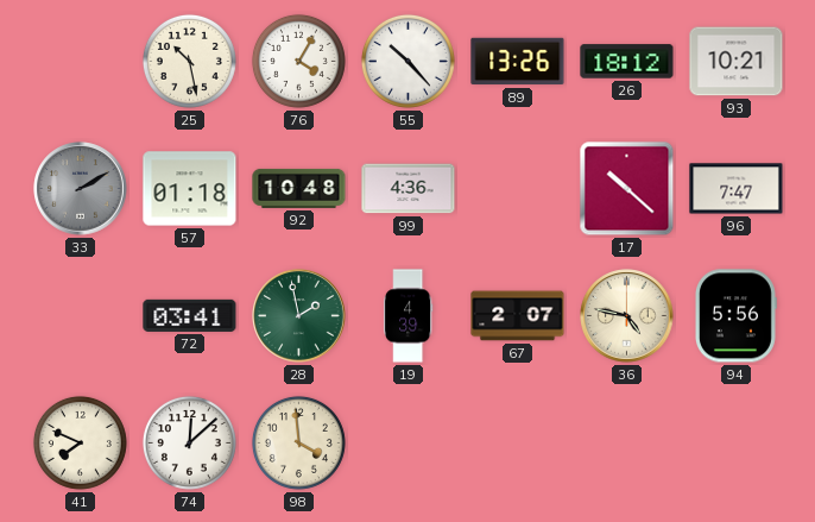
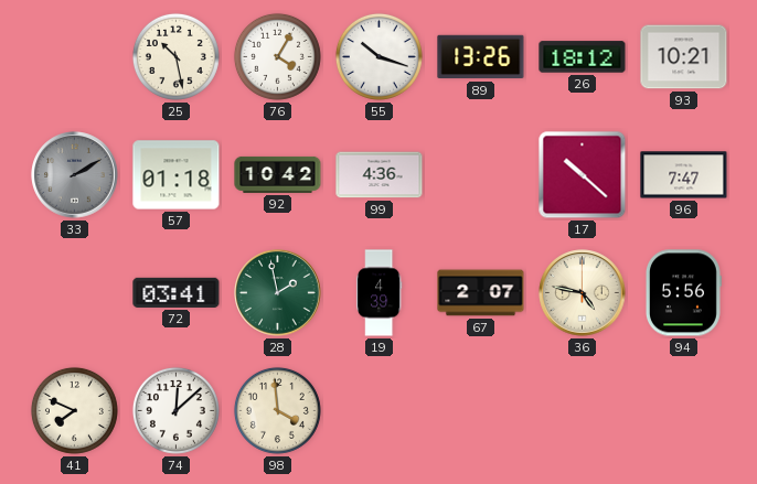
55: 10:23 -> 10:18 (378, 56)
92: 10:48 -> 10:42 (278, 174)
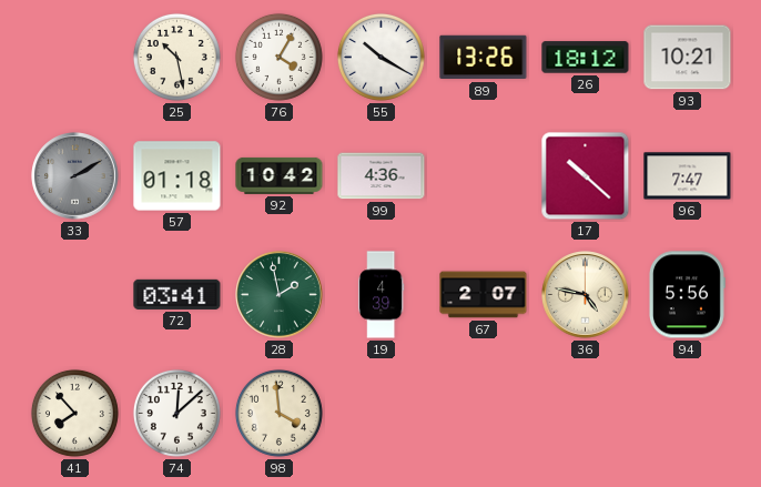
55: 10:18 -> 10:20 (380, 57)
41: 7:49 -> 7:53 (74, 413)
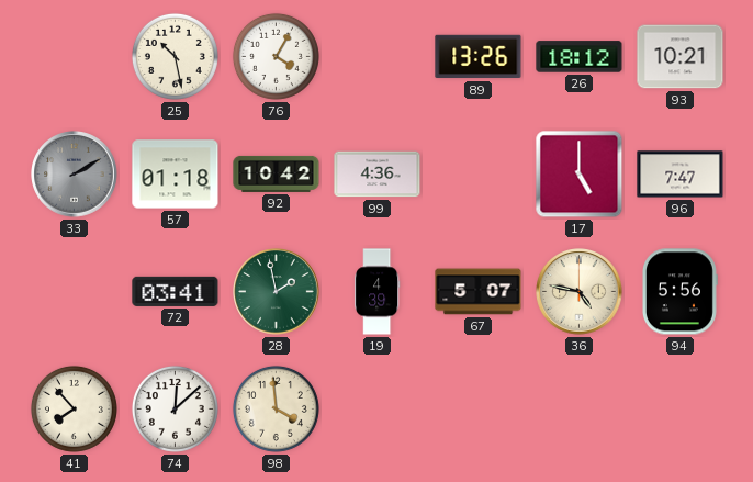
55: 10:20 -> none (380, 57)
17: 10:22 -> 5:00 (580, 175)
67: 2:07 -> 5:07 (479, 292)
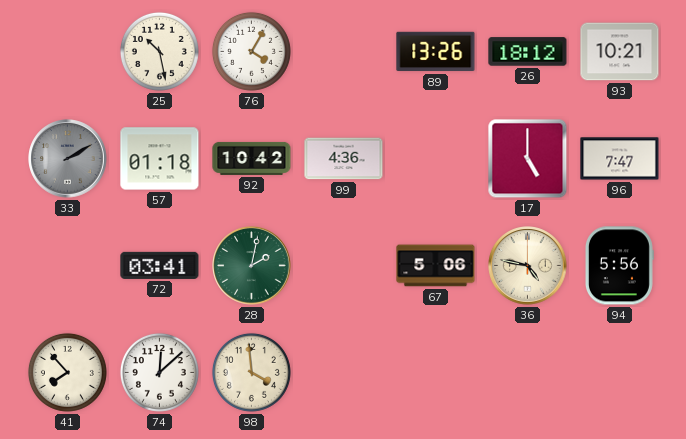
28: 1:58 -> 2:02 (252, 266)
19: 4:39 -> none (376, 292)
67: 5:07 -> 5:06 (436, 266)
